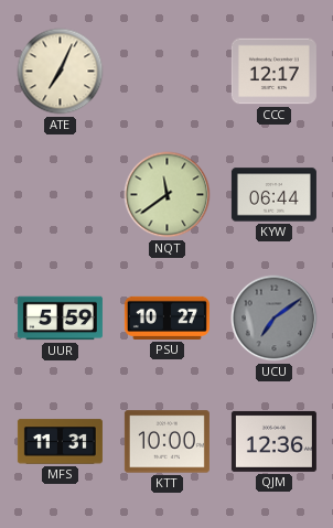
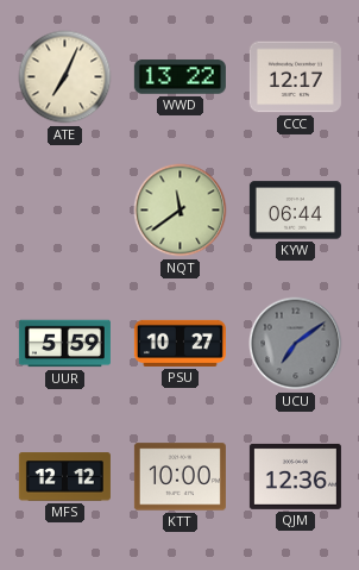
WWD: none -> 13:22 (179, 77)
MFS: 11:31 -> 12:12 (64, 477)
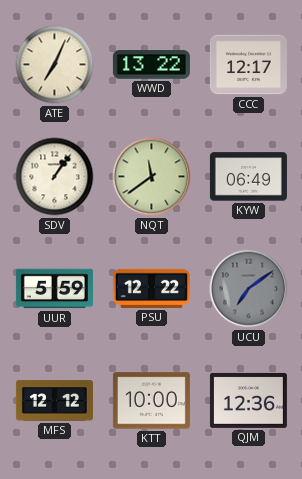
SDV: none -> 1:06 (55, 177)
KYW: 06:44 -> 06:49 (248, 177)
PSU: 10:27 -> 12:22 (151, 288)
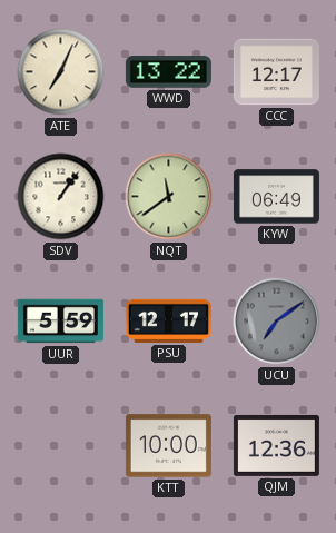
PSU: 12:22 -> 12:17 (168, 320)
MFS: 12:12 -> none (54, 401)
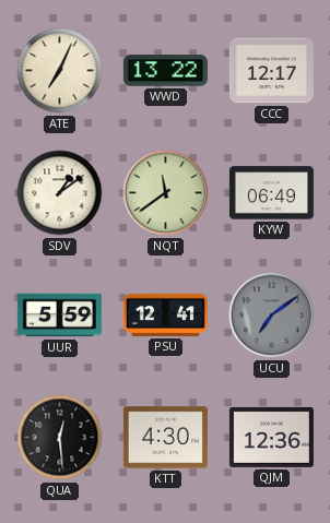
SDV: 1:06 -> 1:09 (60, 193)
PSU: 12:17 -> 12:41 (165, 314)
QUA: none -> 12:29 (60, 438)
KTT: 10:00 -> 4:30 (165, 438)
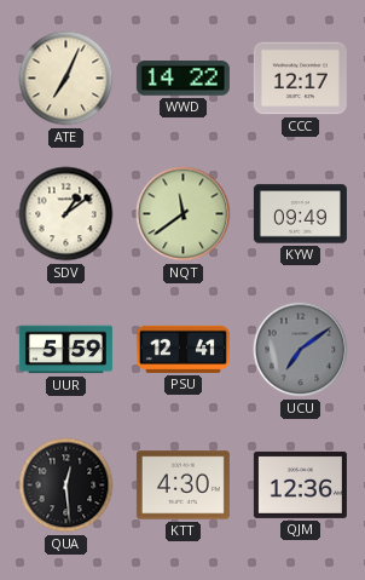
WWD: 13:22 -> 14:22 (182, 79)
KYW: 06:49 -> 09:49 (300, 214)
